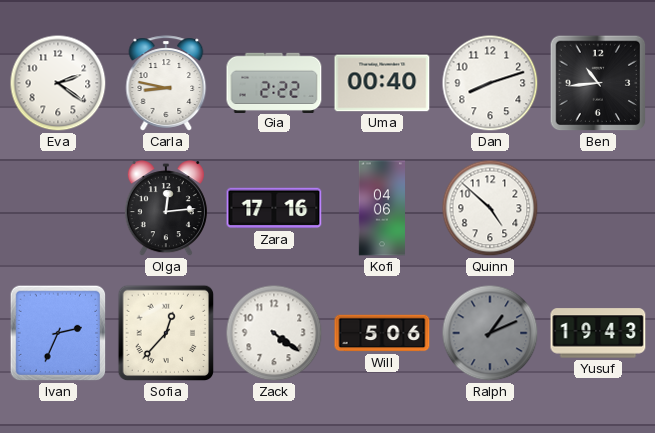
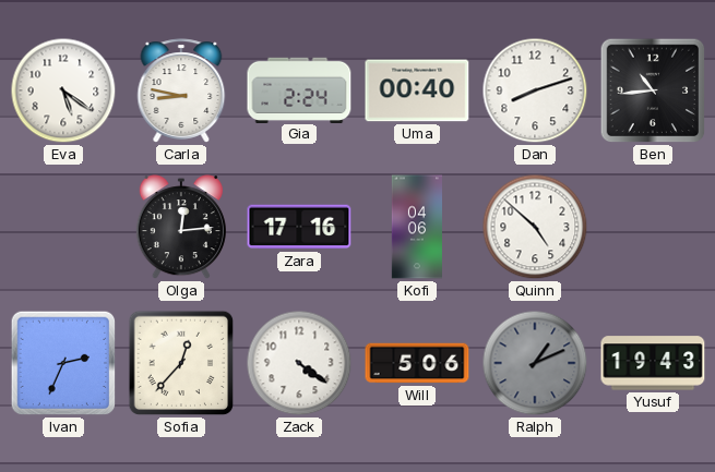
Eva: 2:21 -> 5:21 (63, 90)
Gia: 2:22 -> 2:24 (299, 89)
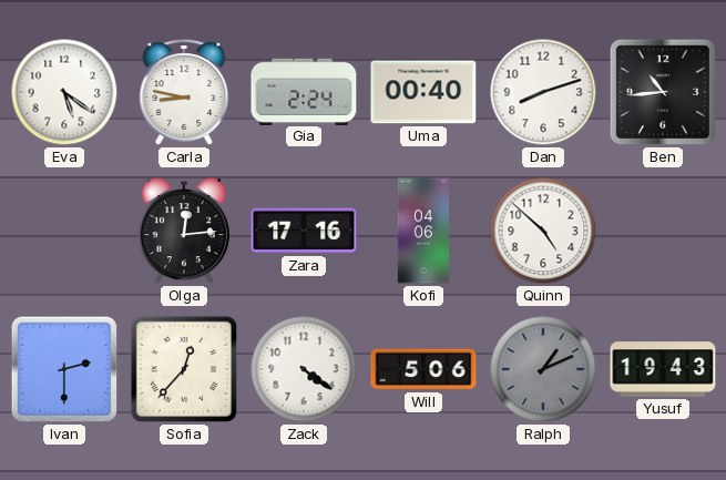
Ivan: 2:34 -> 2:30 (64, 369)
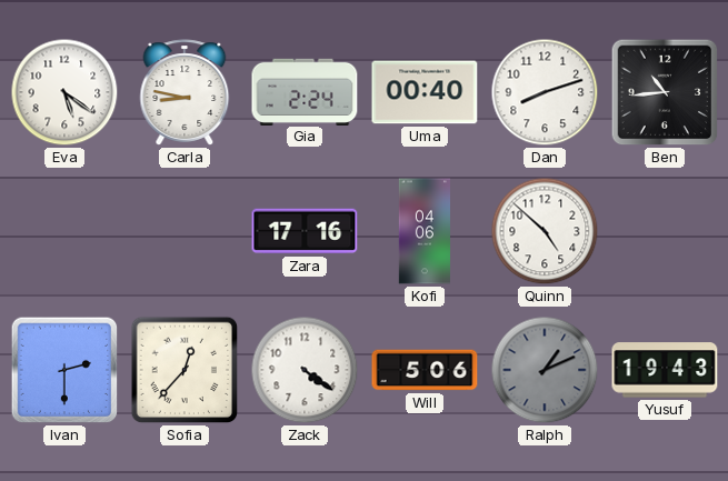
Olga: 12:14 -> none (184, 232)
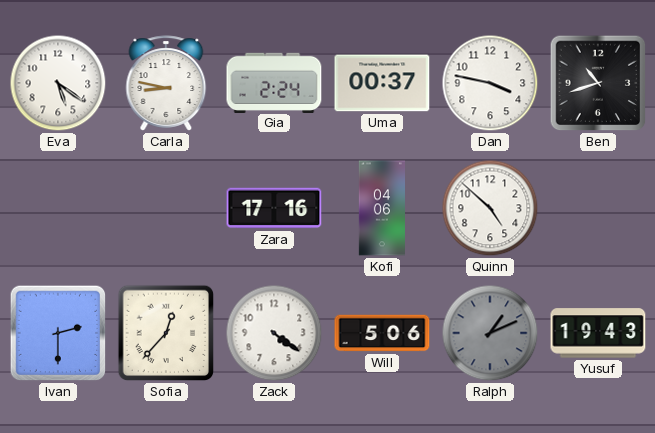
Uma: 00:40 -> 00:37 (382, 83)
Dan: 8:12 -> 3:47 (490, 83)
Ben: 10:44 -> 10:42 (598, 83)
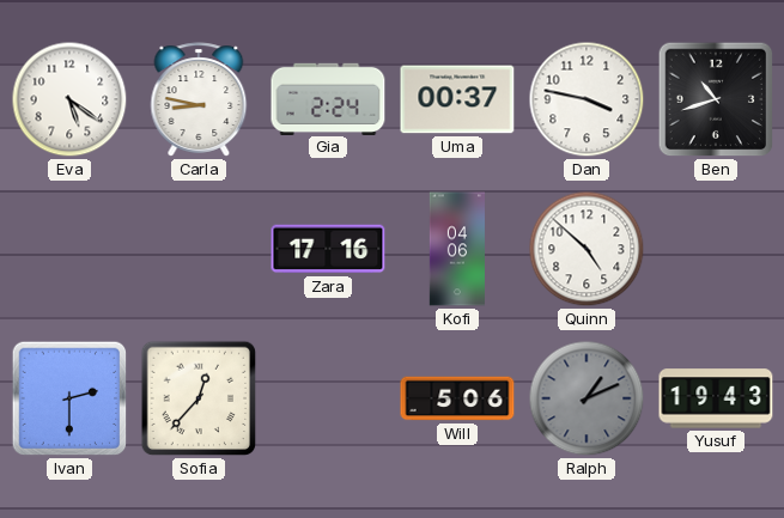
Zack: 4:21 -> none (274, 333)
